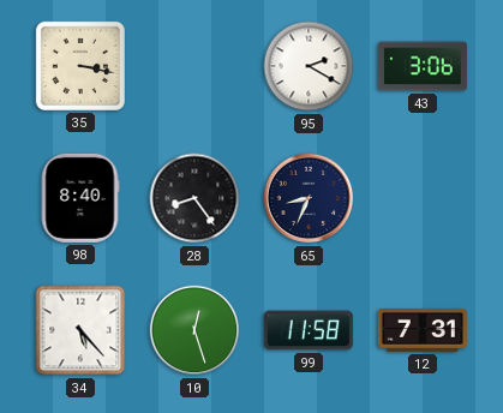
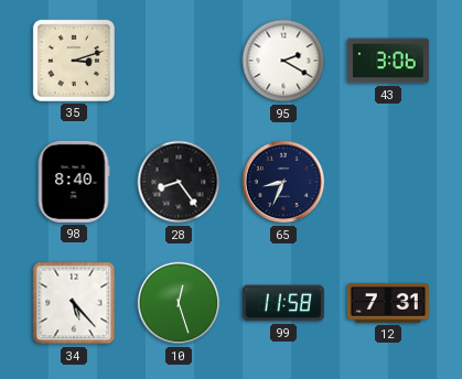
35: 3:17 -> 3:12 (74, 61)
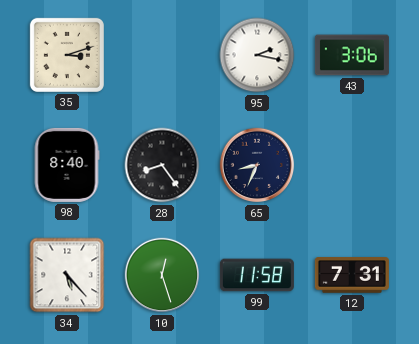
95: 2:20 -> 2:17 (257, 55)
